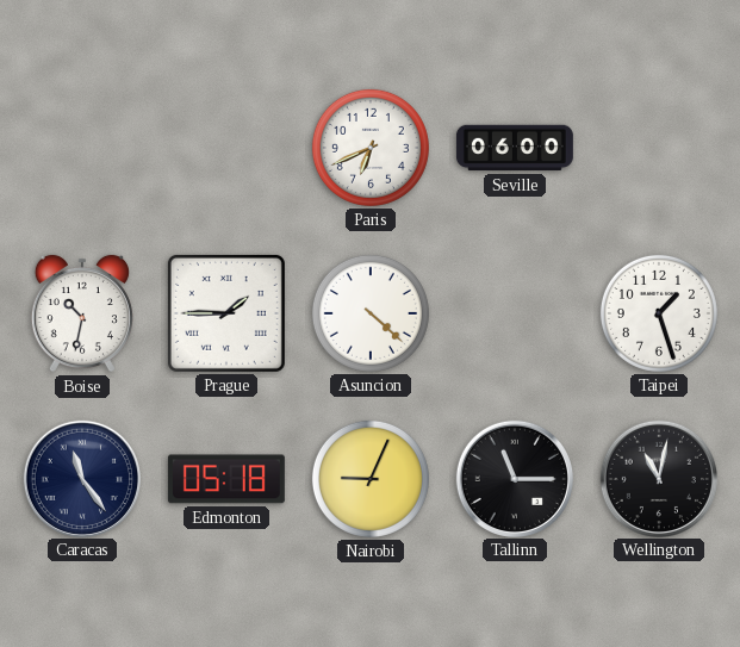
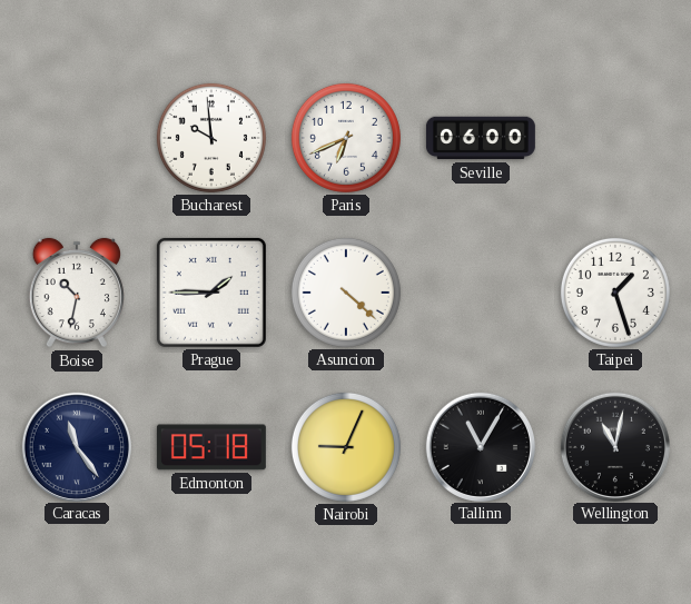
Bucharest: none -> 9:59 (211, 138)
Tallinn: 11:15 -> 11:05 (480, 446)
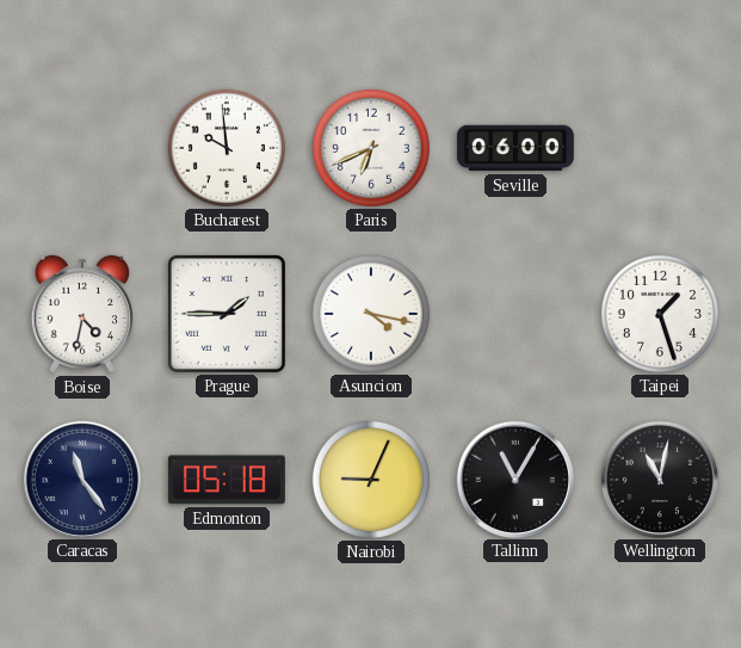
Boise: 10:32 -> 4:32 (82, 314)
Asuncion: 4:22 -> 4:17 (371, 314)
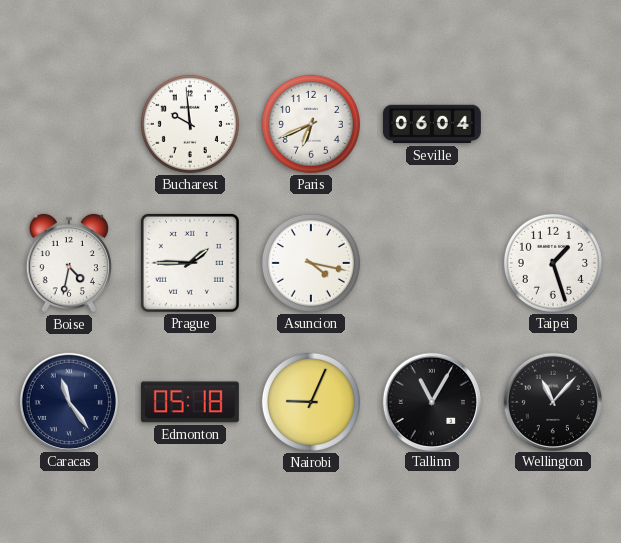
Seville: 06:00 -> 06:04 (432, 124)
Wellington: 11:02 -> 11:07 (552, 401)
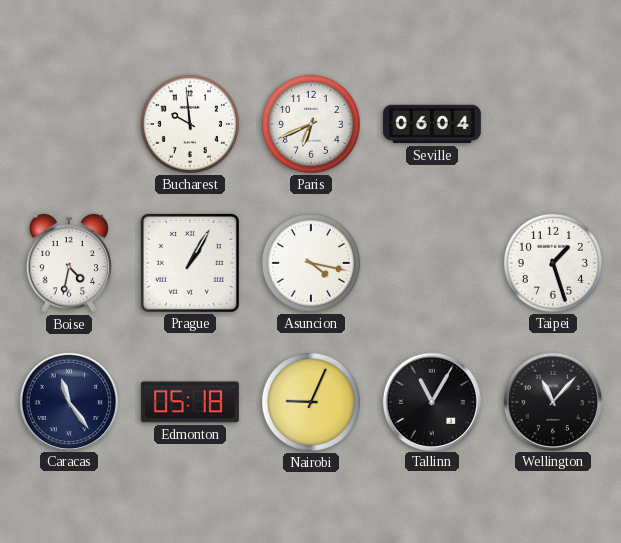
Prague: 1:45 -> 1:05 (190, 263)
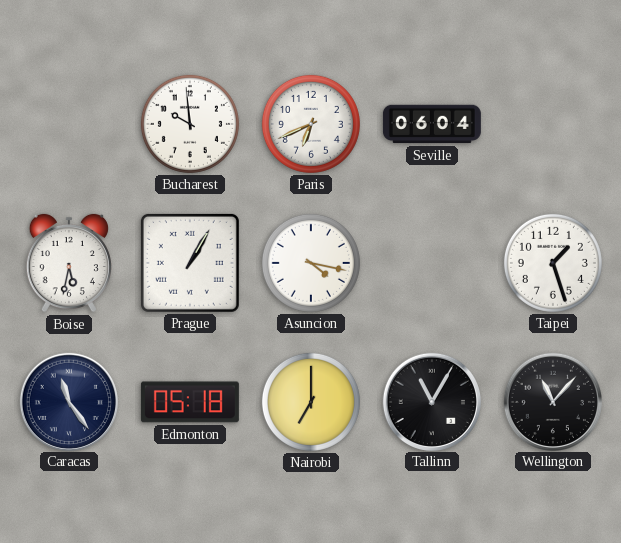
Boise: 4:32 -> 5:32 (69, 263)
Nairobi: 9:04 -> 7:00 (311, 402)
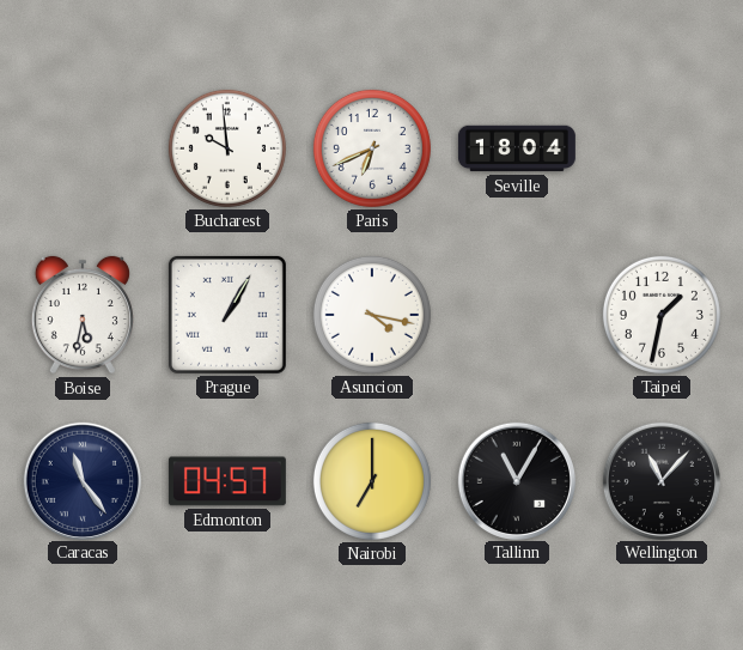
Seville: 06:04 -> 18:04 (517, 148)
Taipei: 1:27 -> 1:32 (662, 315)
Edmonton: 05:18 -> 04:57 (227, 481)
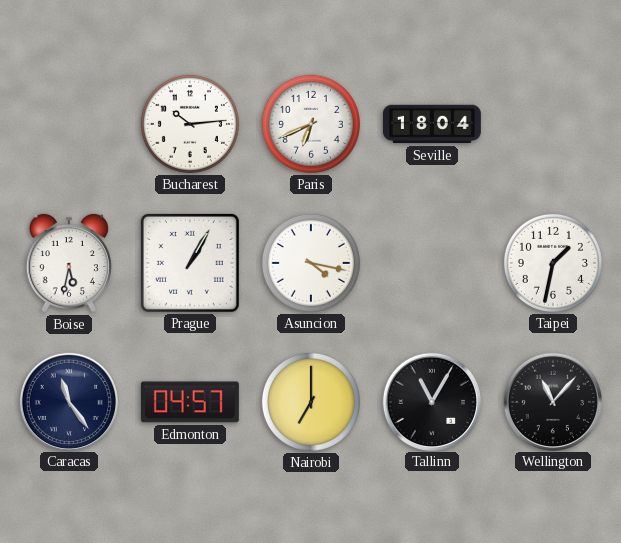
Bucharest: 9:59 -> 10:14 (190, 124)
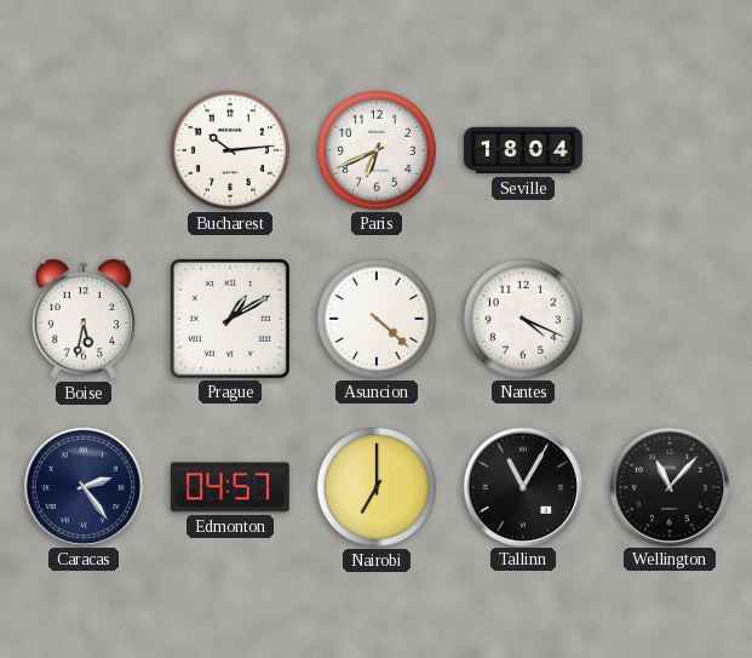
Prague: 1:05 -> 1:10 (230, 319)
Asuncion: 4:17 -> 4:22 (377, 319)
Nantes: none -> 4:19 (523, 319)
Taipei: 1:32 -> none (553, 263)
Caracas: 11:24 -> 2:24 (82, 486)
